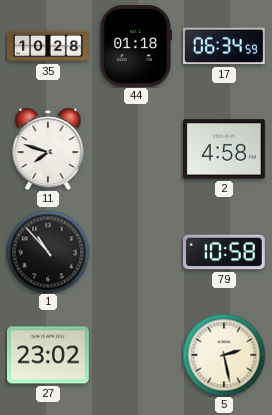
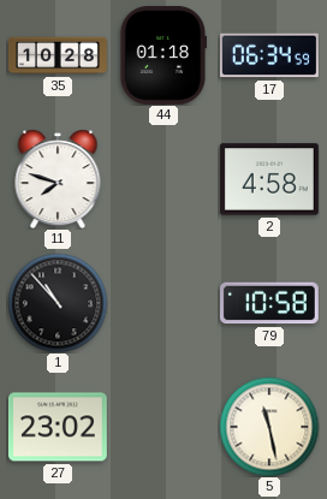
5: 2:28 -> 11:28 (269, 427)
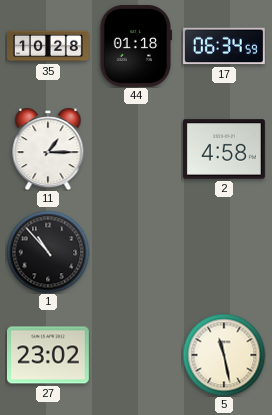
11: 7:48 -> 1:15 (48, 149)
79: 10:58 -> none (269, 303)
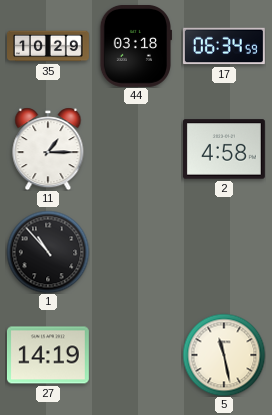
35: 10:28 -> 10:29 (49, 46)
44: 01:18 -> 03:18 (135, 46)
27: 23:02 -> 14:19 (48, 355)
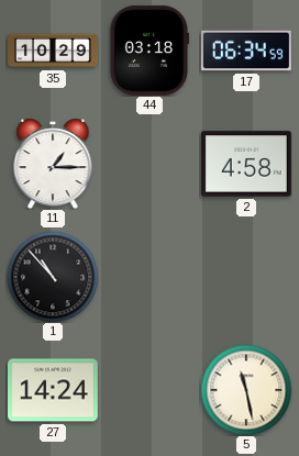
27: 14:19 -> 14:24 (53, 390)
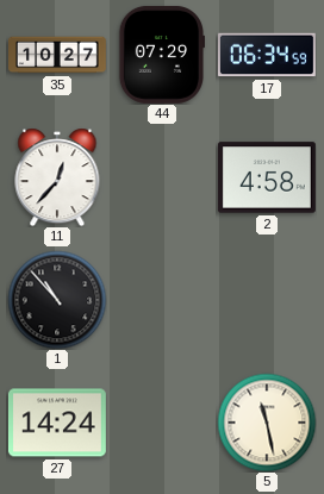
35: 10:29 -> 10:27 (58, 55)
44: 03:18 -> 07:29 (161, 55)
11: 1:15 -> 12:37 (57, 177)
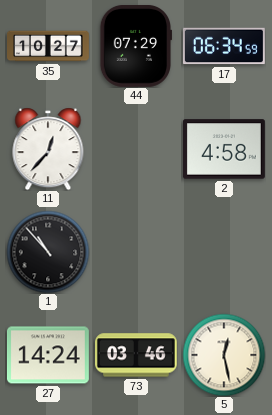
73: none -> 03:46 (137, 355)
5: 11:28 -> 12:28 (224, 355)
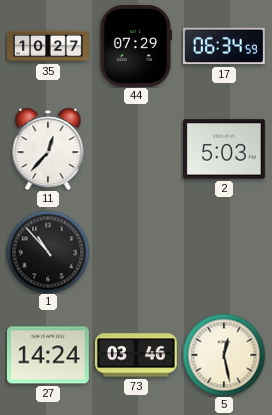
2: 4:58 -> 5:03 (224, 149)
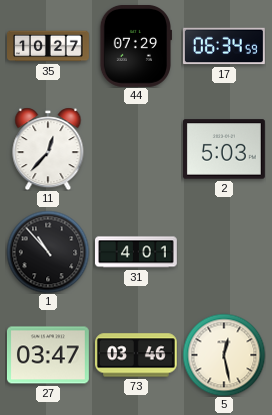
31: none -> 4:01 (137, 252)
27: 14:24 -> 03:47 (48, 355)
